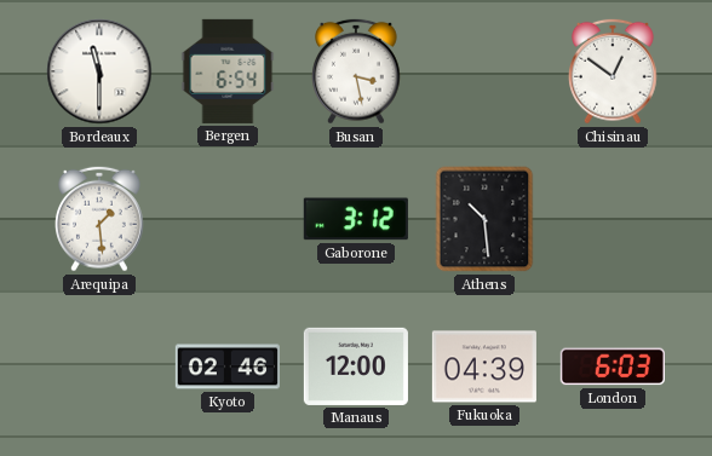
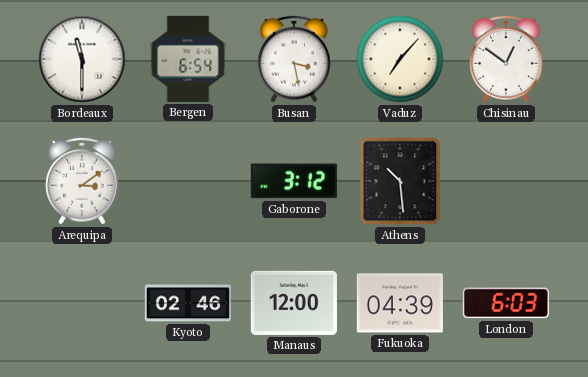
Vaduz: none -> 7:07 (400, 59)
Arequipa: 1:29 -> 3:09 (83, 181)
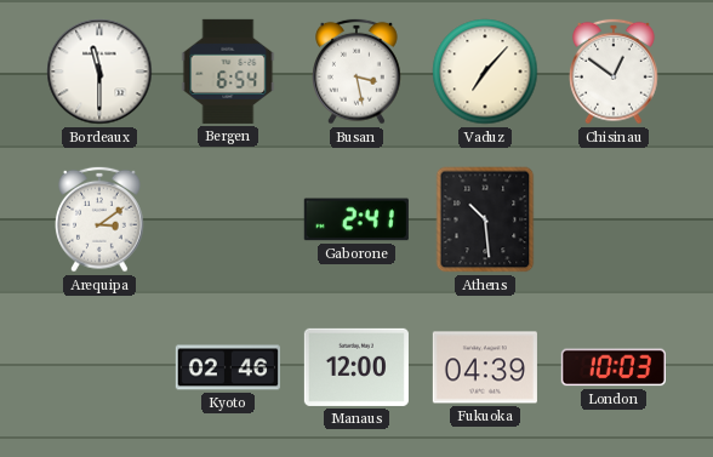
Gaborone: 3:12 -> 2:41 (356, 219)
London: 6:03 -> 10:03 (614, 367)
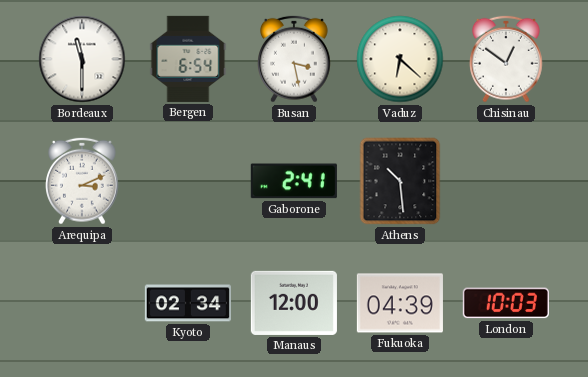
Vaduz: 7:07 -> 6:22 (400, 59)
Arequipa: 3:09 -> 3:11 (83, 181)
Kyoto: 02:46 -> 02:34 (188, 303)
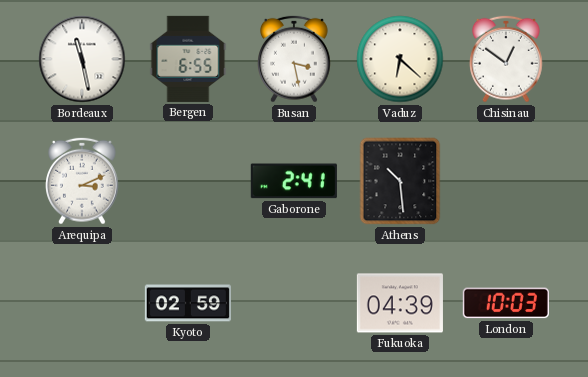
Bordeaux: 11:30 -> 11:28 (82, 59)
Bergen: 6:54 -> 6:55 (188, 59)
Kyoto: 02:34 -> 02:59 (188, 303)
Manaus: 12:00 -> none (294, 303)
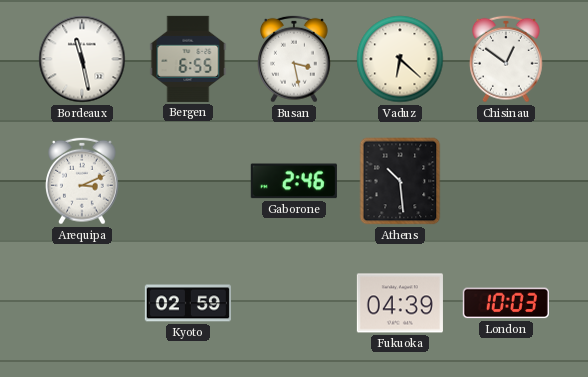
Gaborone: 2:41 -> 2:46 (294, 181)
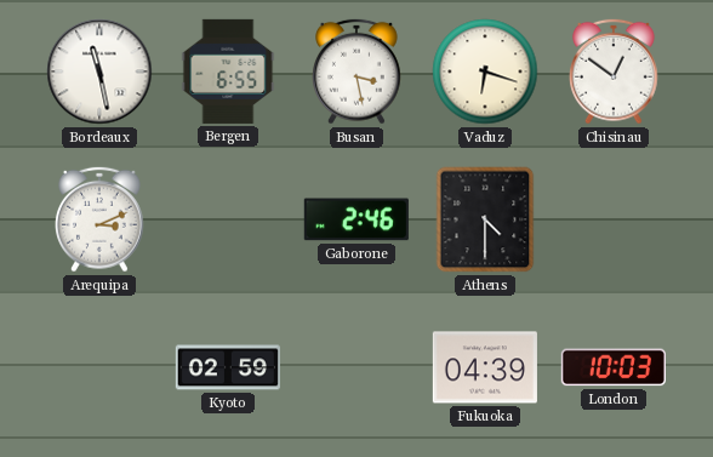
Vaduz: 6:22 -> 6:18 (485, 72)
Athens: 10:29 -> 4:30 (485, 219)
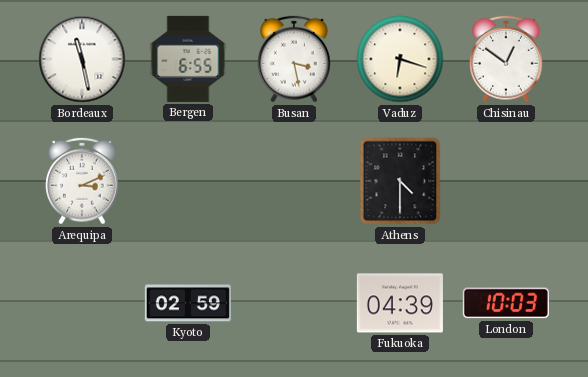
Gaborone: 2:46 -> none (356, 219)
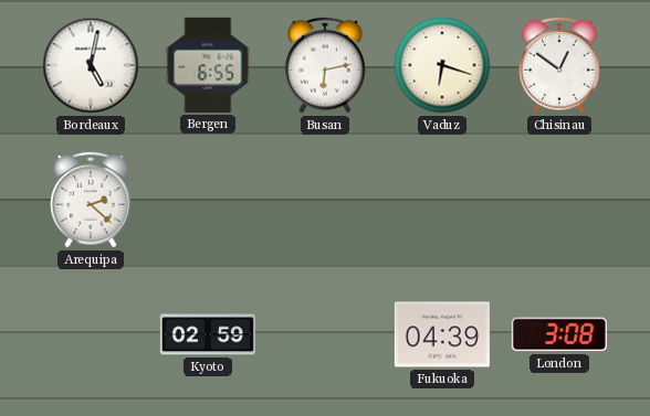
Bordeaux: 11:28 -> 5:02 (91, 65)
Busan: 3:28 -> 6:13 (326, 65)
Arequipa: 3:11 -> 2:22 (92, 200)
Athens: 4:30 -> none (400, 181)
London: 10:03 -> 3:08 (559, 334)
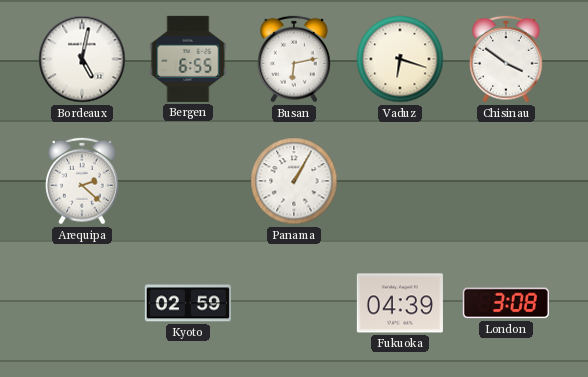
Chisinau: 12:51 -> 3:51 (507, 59)
Panama: none -> 1:05 (294, 181)
